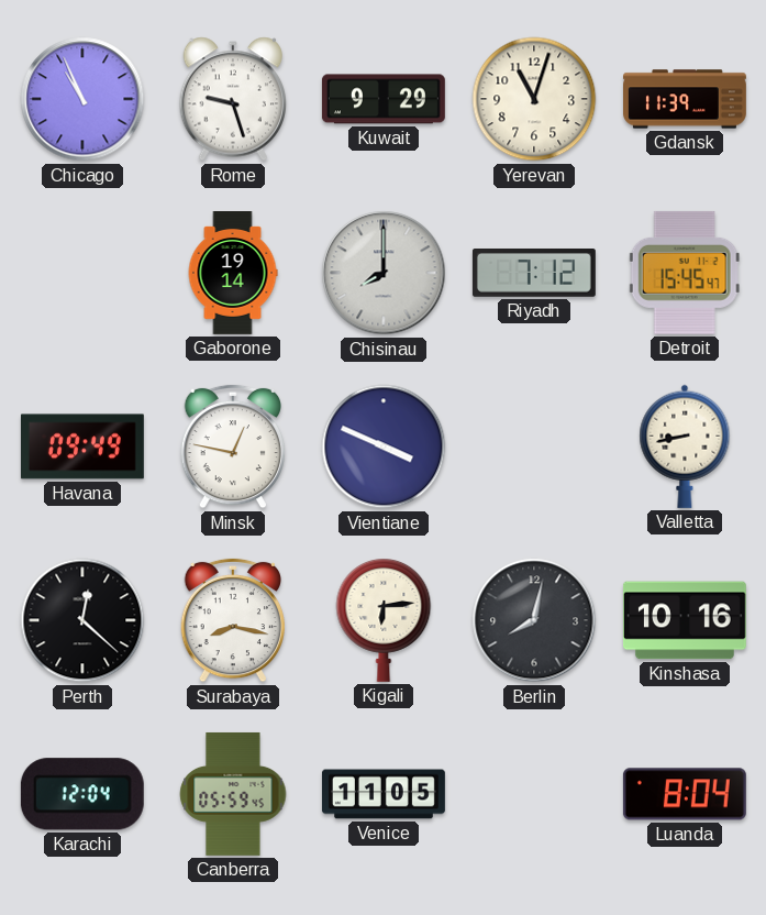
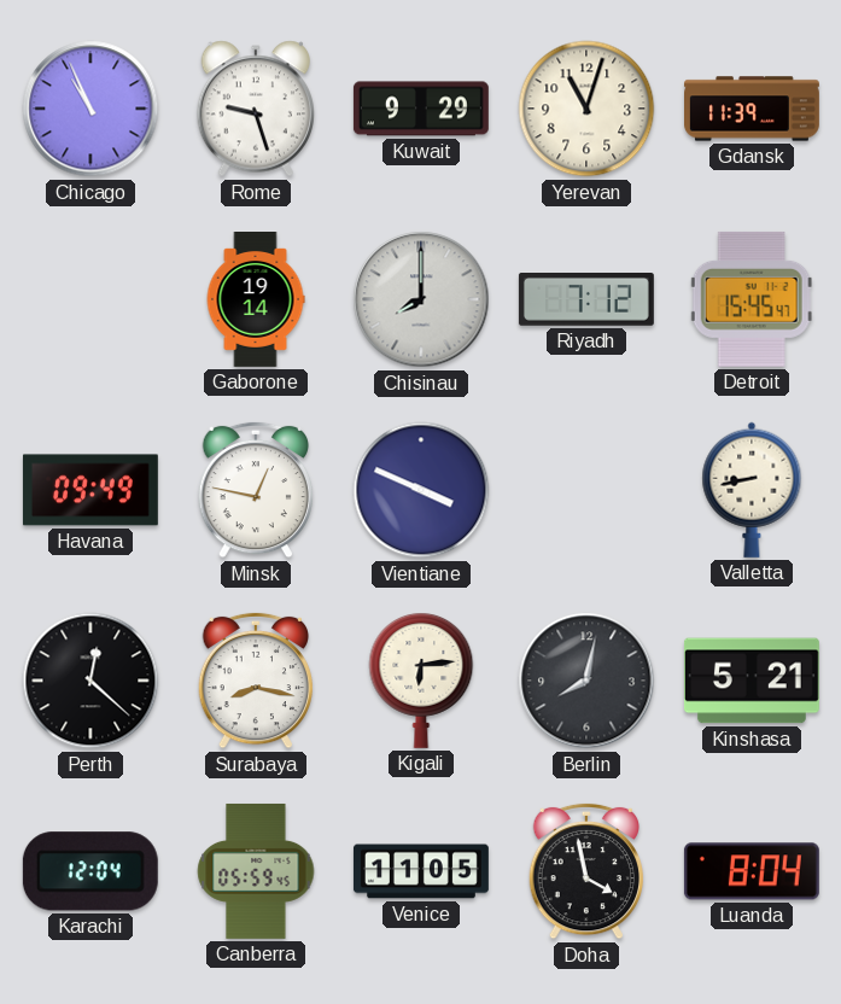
Kinshasa: 10:16 -> 5:21 (752, 681)
Doha: none -> 3:58 (586, 871)
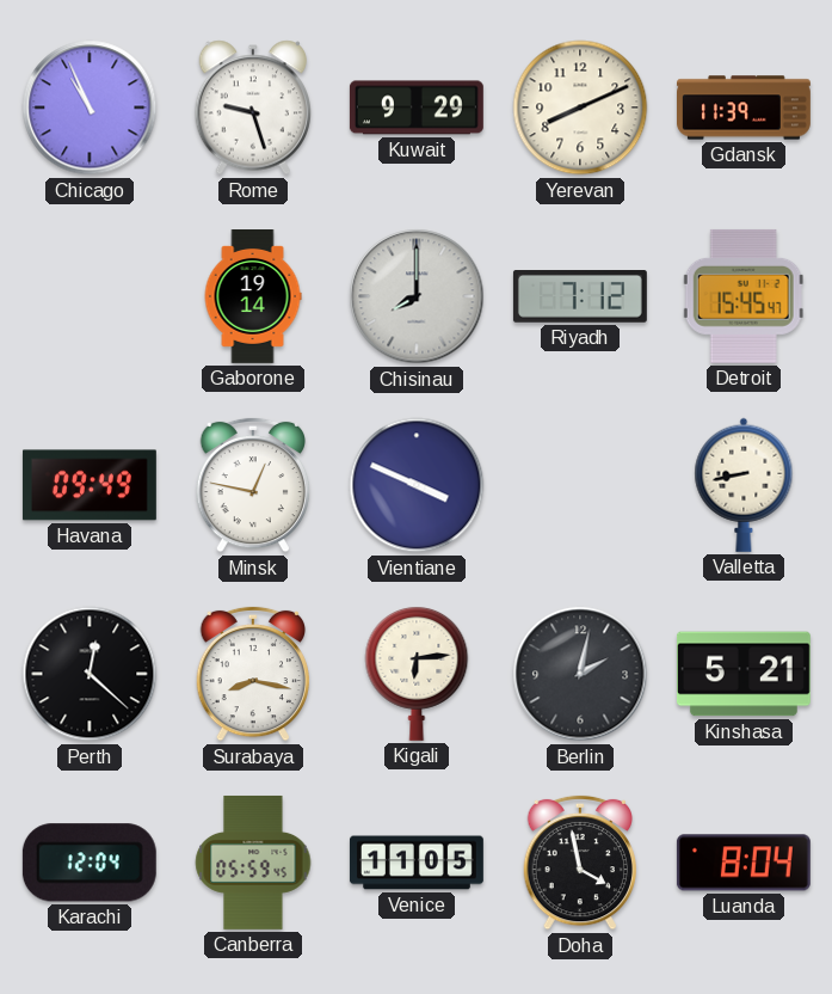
Yerevan: 11:03 -> 8:11 (580, 108)
Berlin: 8:02 -> 2:02 (580, 674)
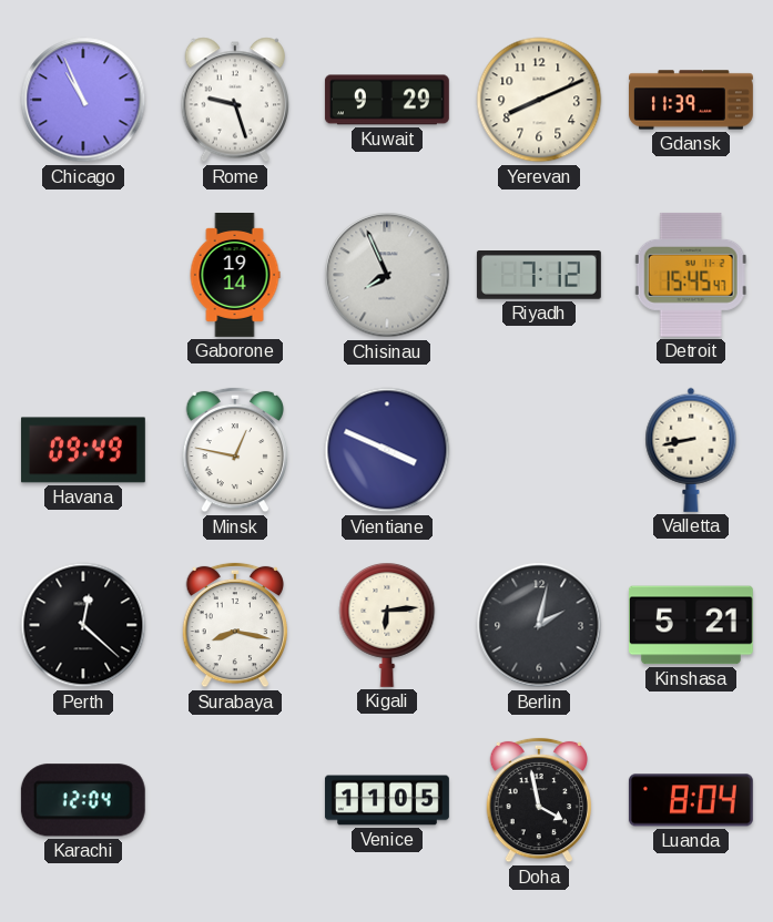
Chisinau: 8:00 -> 7:56 (387, 275)
Canberra: 05:59 -> none (253, 863)
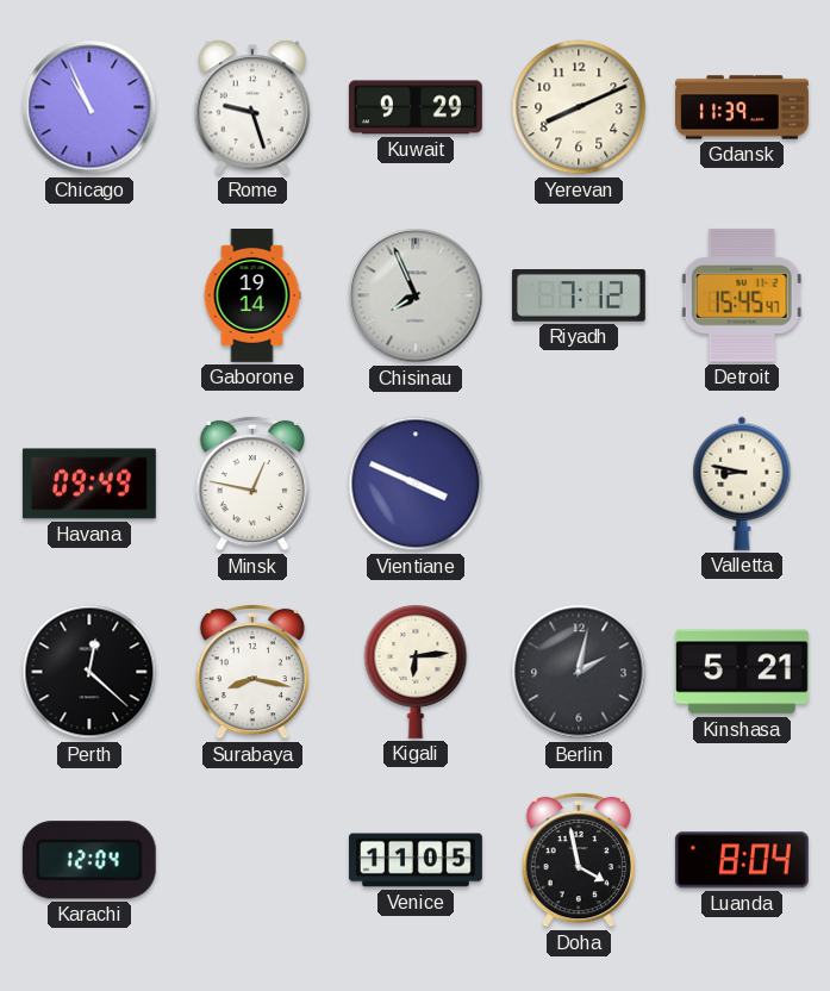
Valletta: 8:43 -> 8:47 (742, 484)
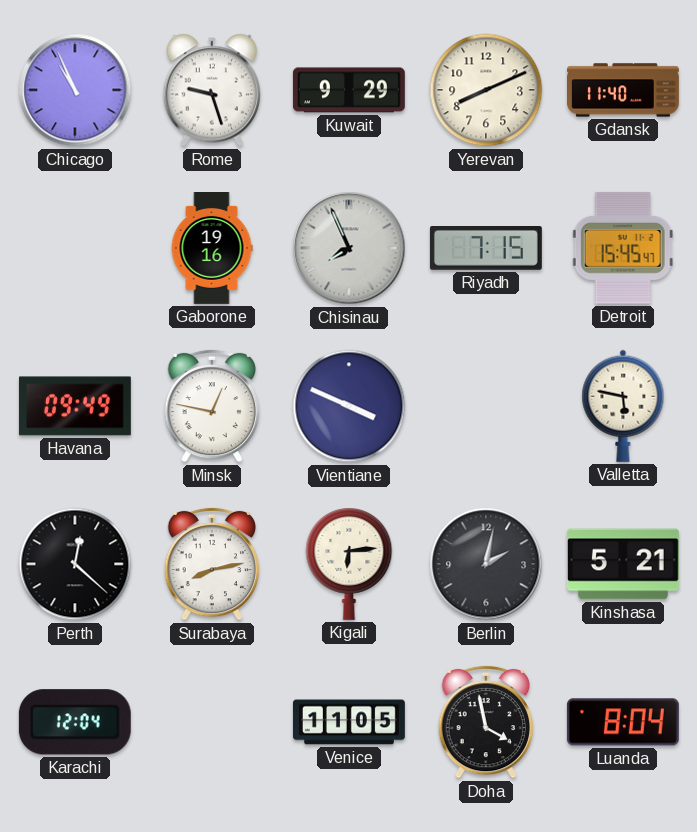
Gdansk: 11:39 -> 11:40 (624, 90)
Gaborone: 19:14 -> 19:16 (212, 249)
Riyadh: 7:12 -> 7:15 (486, 249)
Valletta: 8:47 -> 5:47 (623, 406)
Surabaya: 8:17 -> 8:13 (212, 564)
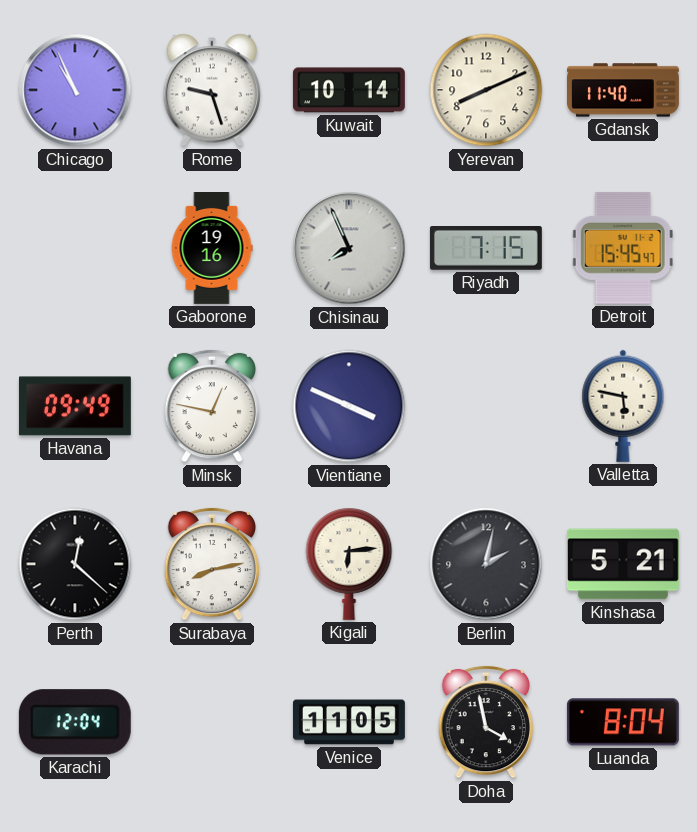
Kuwait: 9:29 -> 10:14 (349, 90)
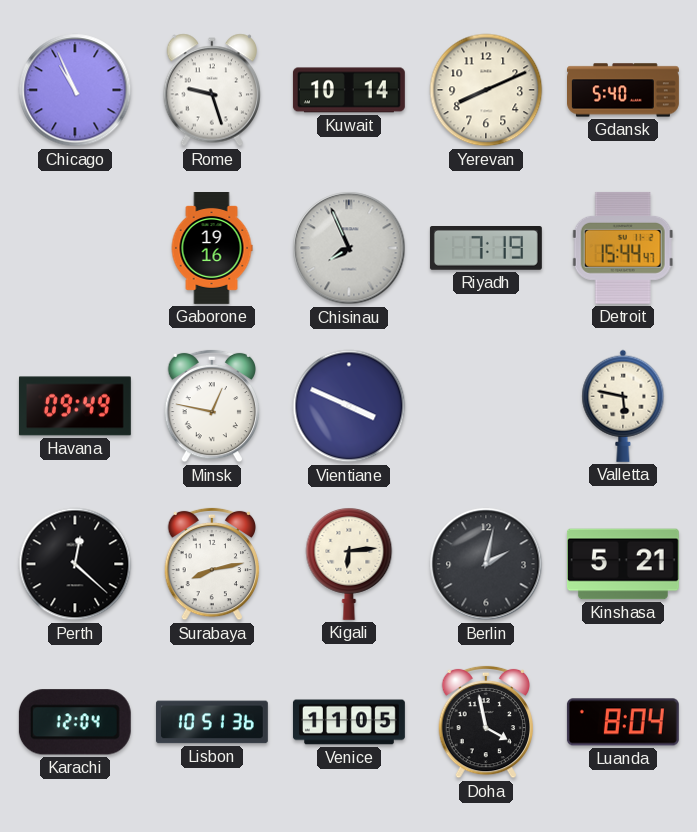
Gdansk: 11:40 -> 5:40 (624, 90)
Riyadh: 7:15 -> 7:19 (486, 249)
Detroit: 15:45 -> 15:44 (623, 248)
Lisbon: none -> 10:51 (212, 722)
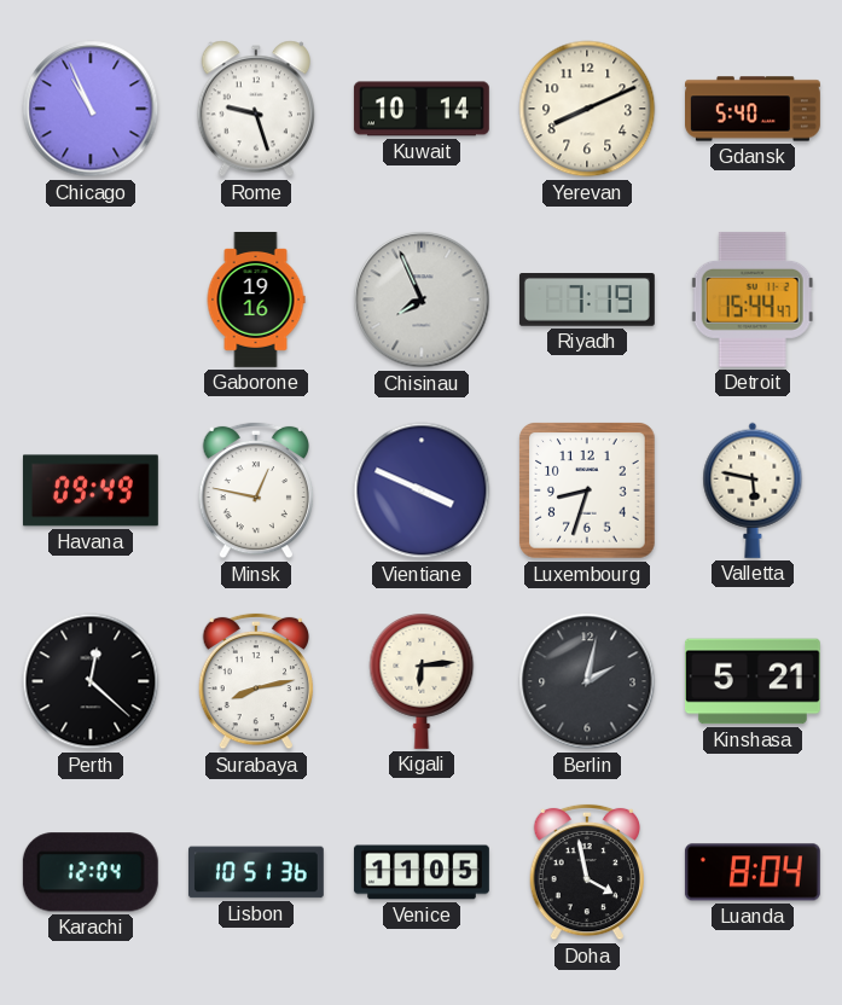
Luxembourg: none -> 8:33 (588, 492)
